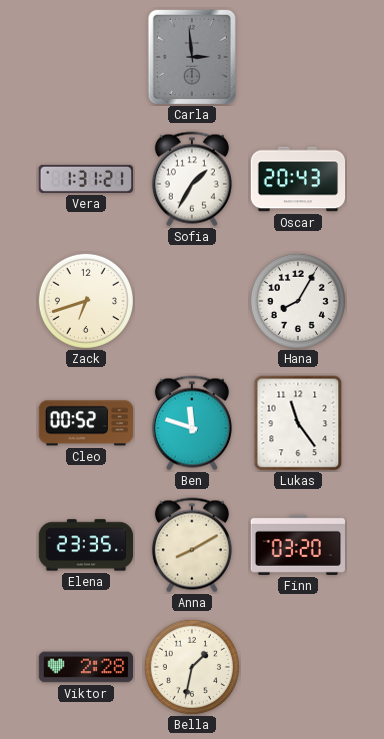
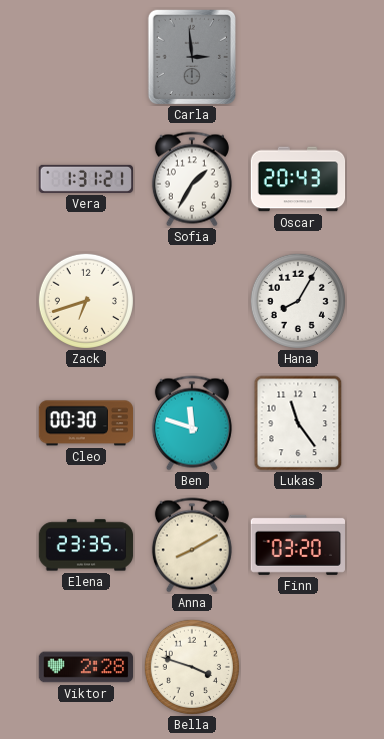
Cleo: 00:52 -> 00:30 (86, 423)
Bella: 1:32 -> 3:48 (192, 667)
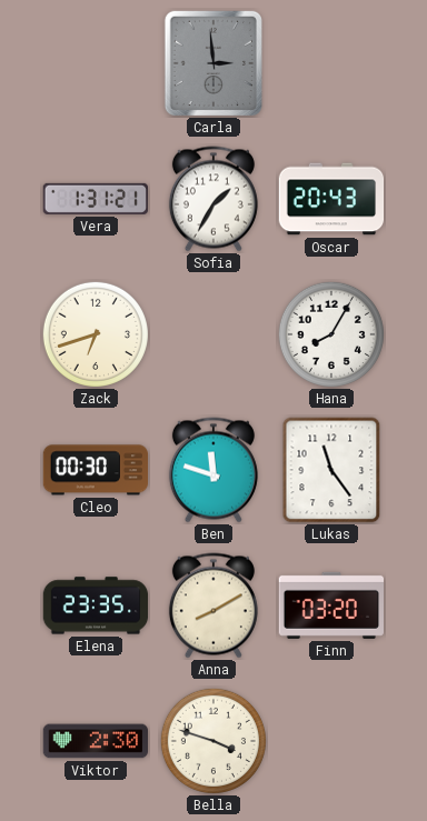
Viktor: 2:28 -> 2:30 (96, 741)
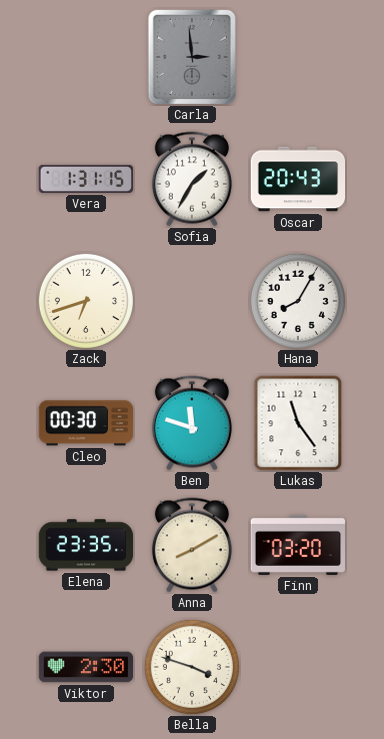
Vera: 1:31:21 -> 1:31:15 (85, 179)
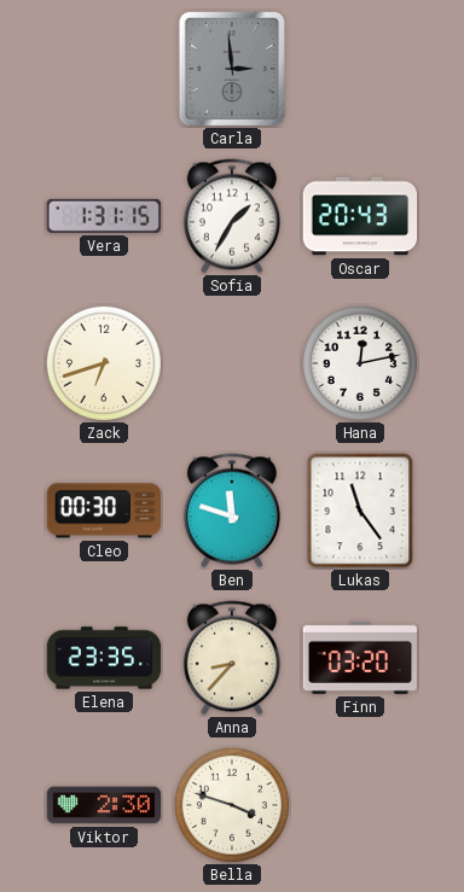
Hana: 8:05 -> 12:13 (360, 363)
Anna: 8:10 -> 8:37 (232, 658)
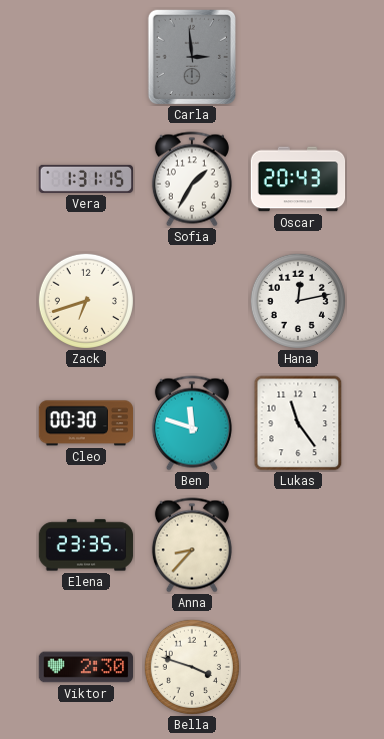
Finn: 03:20 -> none (359, 658)
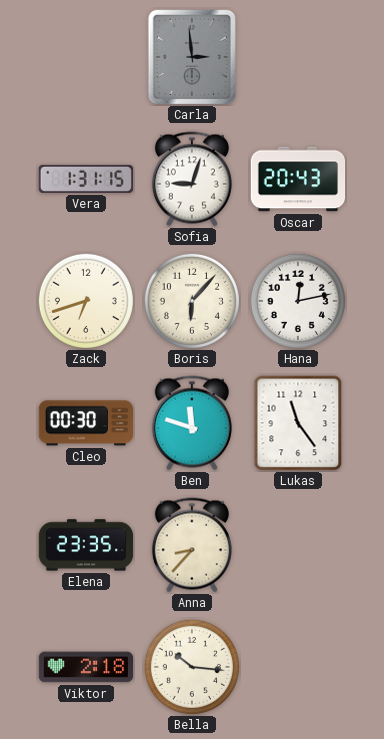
Sofia: 1:35 -> 9:03 (192, 179)
Boris: none -> 6:07 (192, 301)
Viktor: 2:30 -> 2:18 (86, 667)
Bella: 3:48 -> 10:16 (192, 667)
